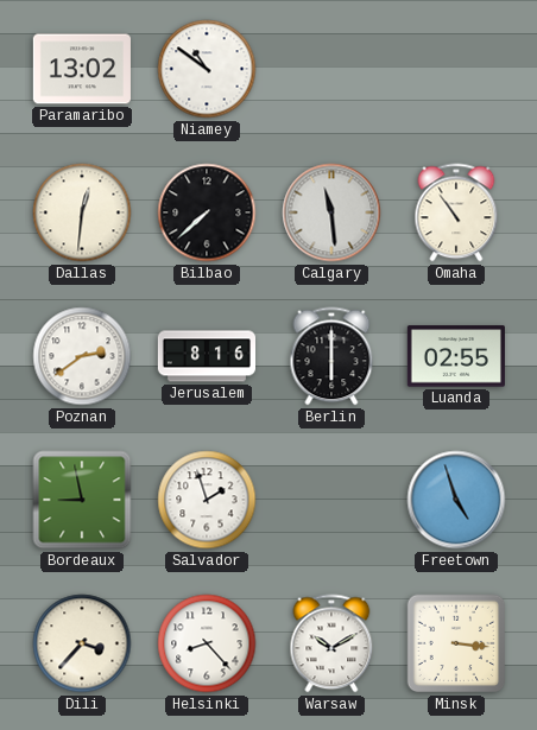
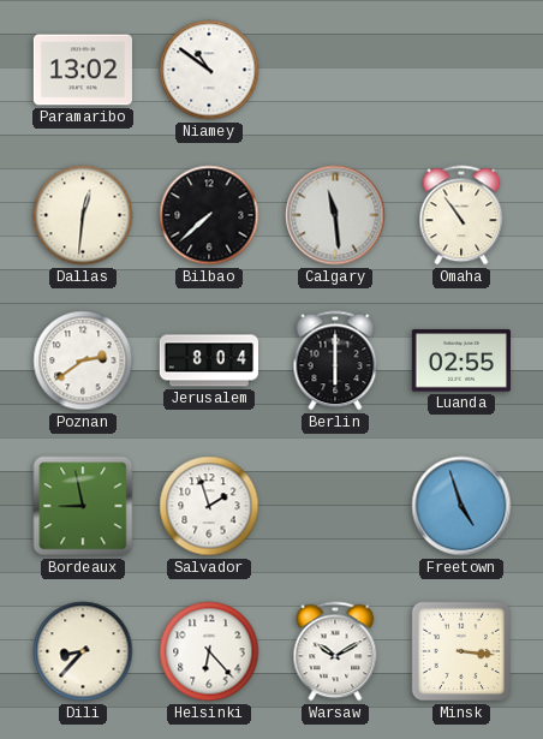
Jerusalem: 8:16 -> 8:04 (208, 360)
Dili: 3:37 -> 8:37 (83, 651)
Helsinki: 8:23 -> 6:23 (209, 651)
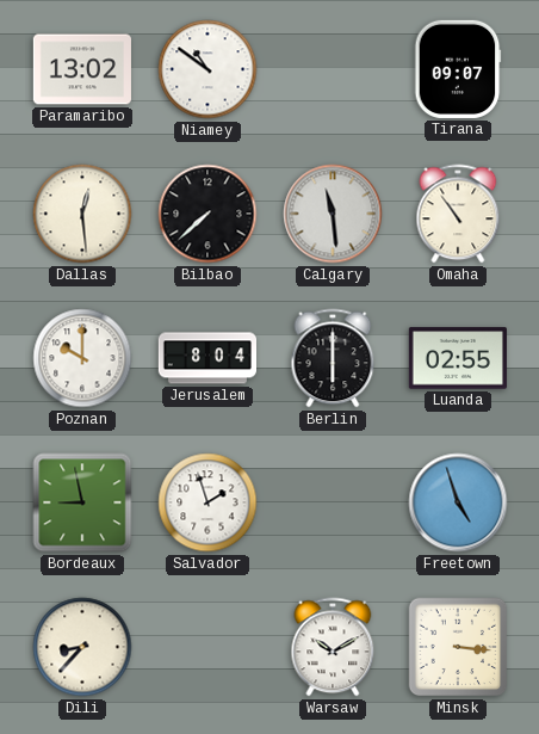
Tirana: none -> 09:07 (458, 69)
Dallas: 12:31 -> 12:29 (82, 214)
Poznan: 2:39 -> 10:00 (82, 358)
Helsinki: 6:23 -> none (209, 651)
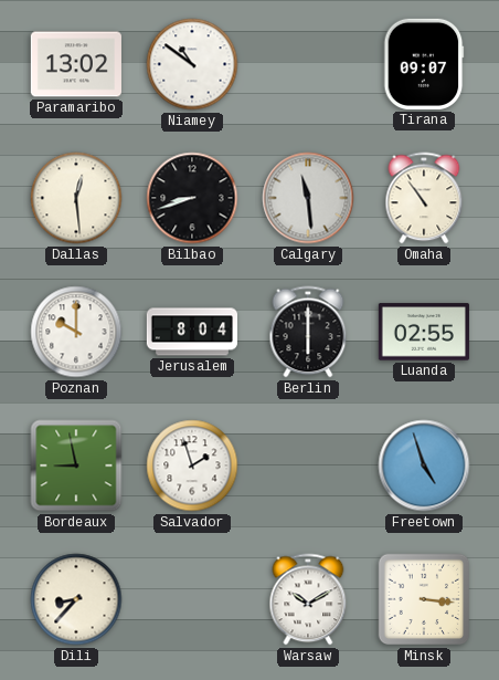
Bilbao: 7:38 -> 8:42 (192, 198)
